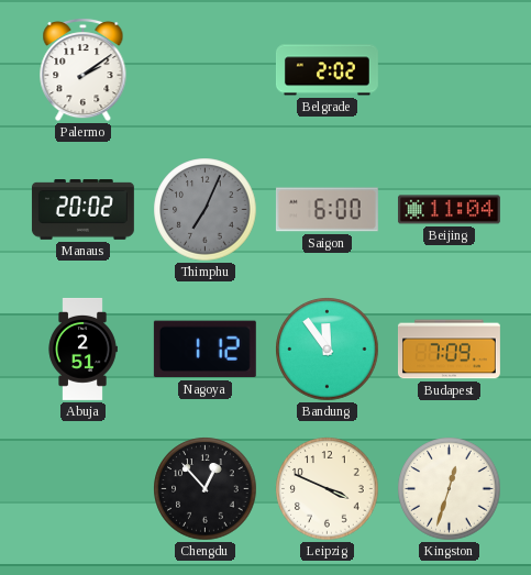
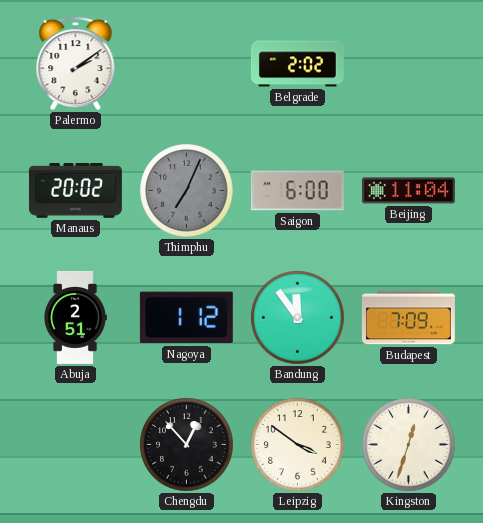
Leipzig: 3:49 -> 3:51 (298, 445)
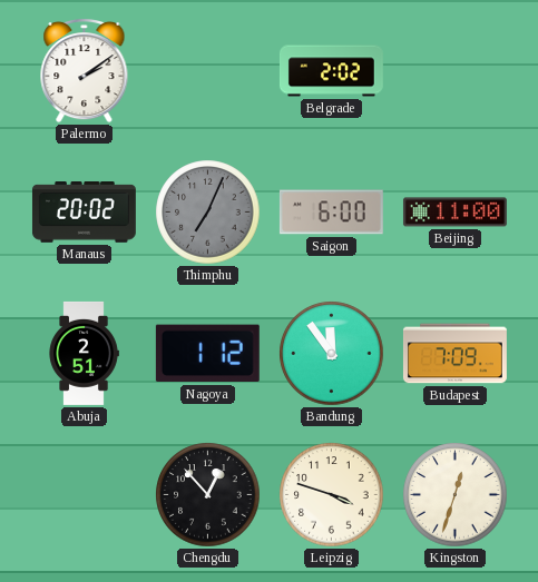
Beijing: 11:04 -> 11:00 (454, 213)
Leipzig: 3:51 -> 3:48 (332, 495)
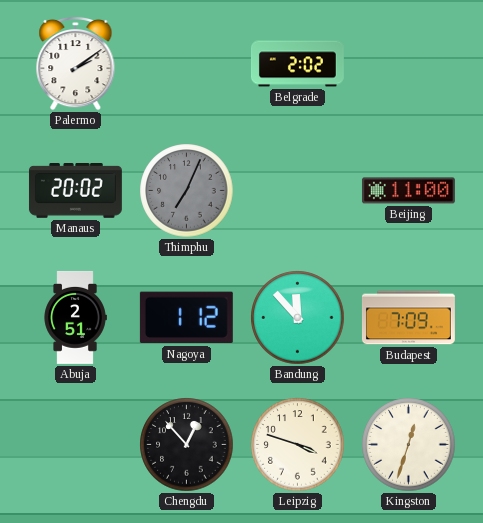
Saigon: 6:00 -> none (331, 213)
Bandung: 11:54 -> 11:53 (298, 318)
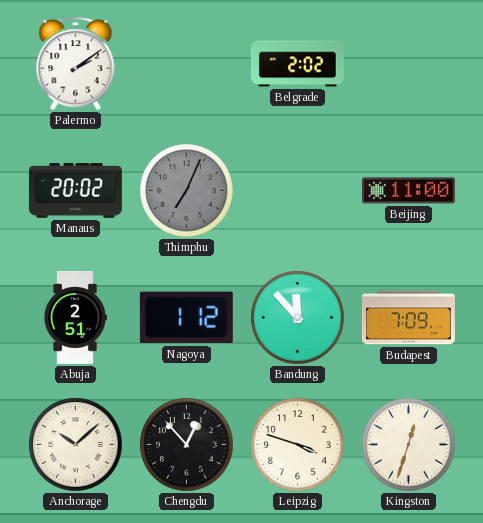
Anchorage: none -> 10:08 (76, 445)
